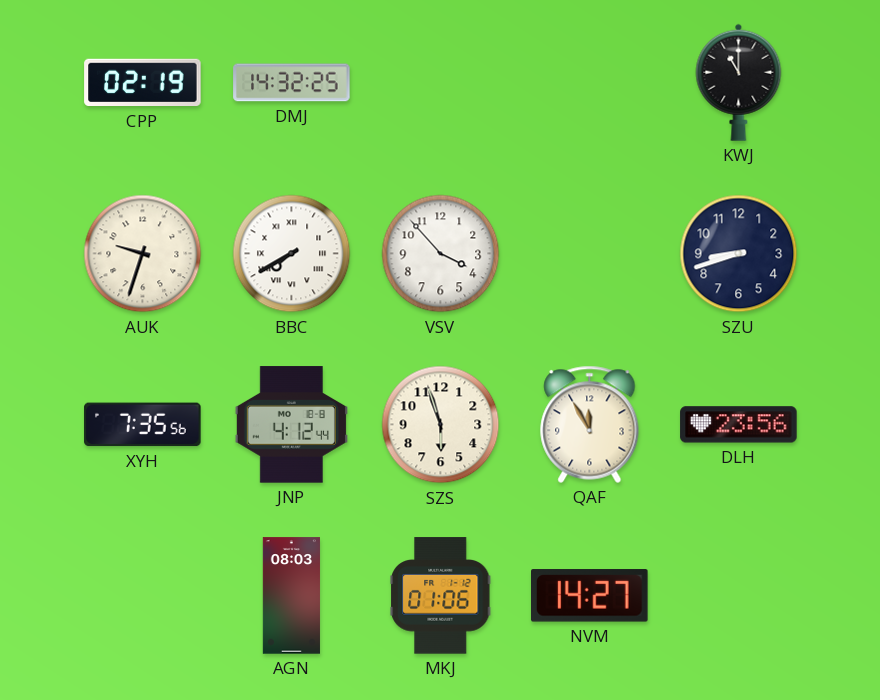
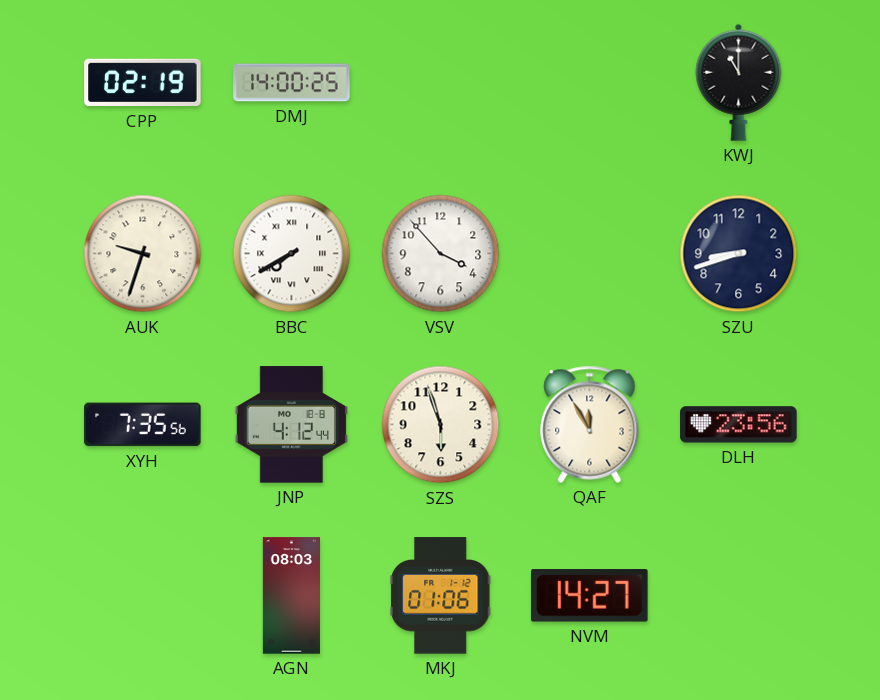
DMJ: 14:32 -> 14:00 (292, 83)
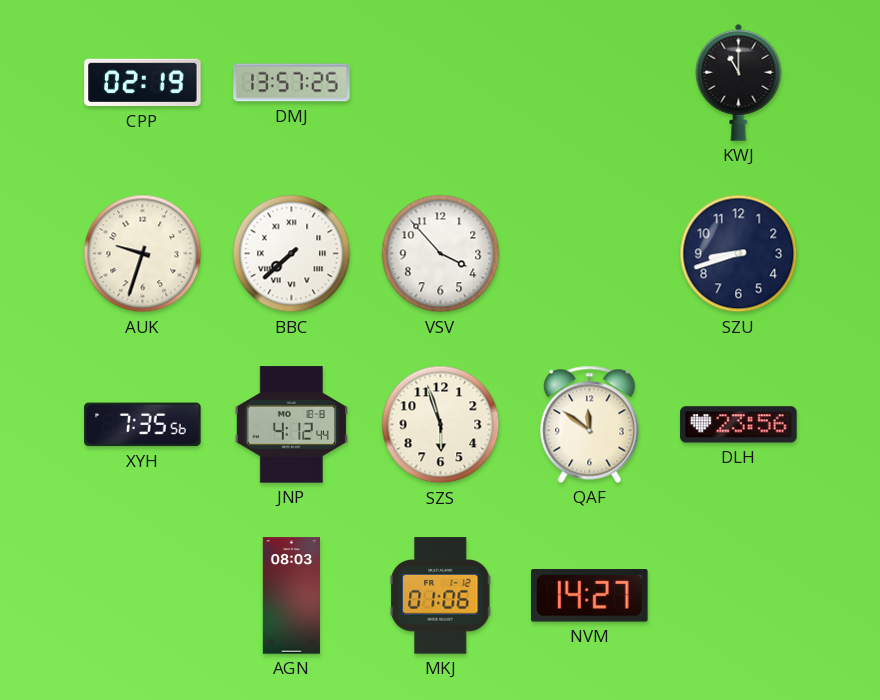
DMJ: 14:00 -> 13:57 (292, 83)
BBC: 7:40 -> 7:38 (292, 254)
QAF: 11:55 -> 11:51 (590, 424)
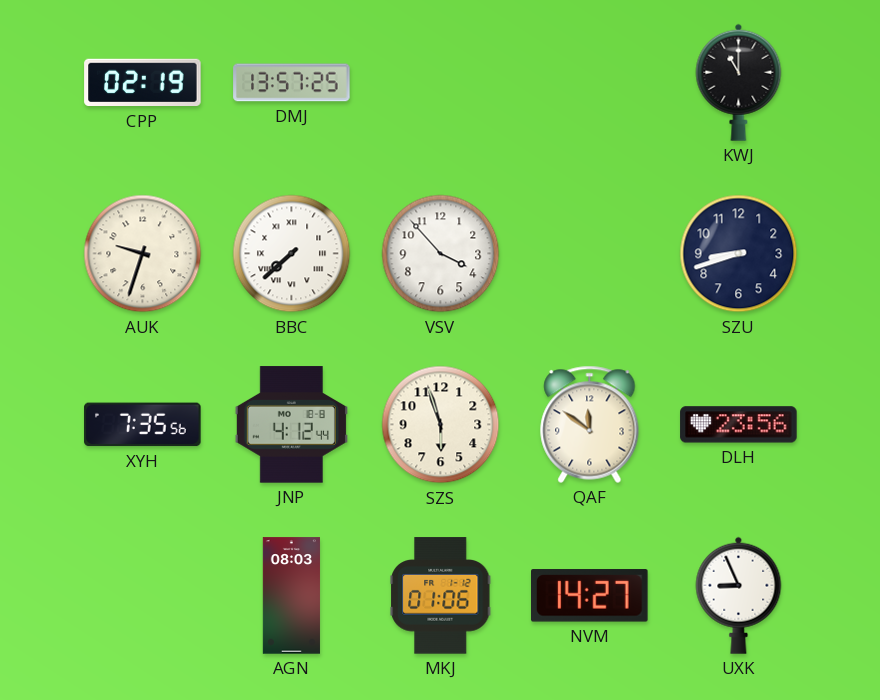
UXK: none -> 8:56 (739, 595)
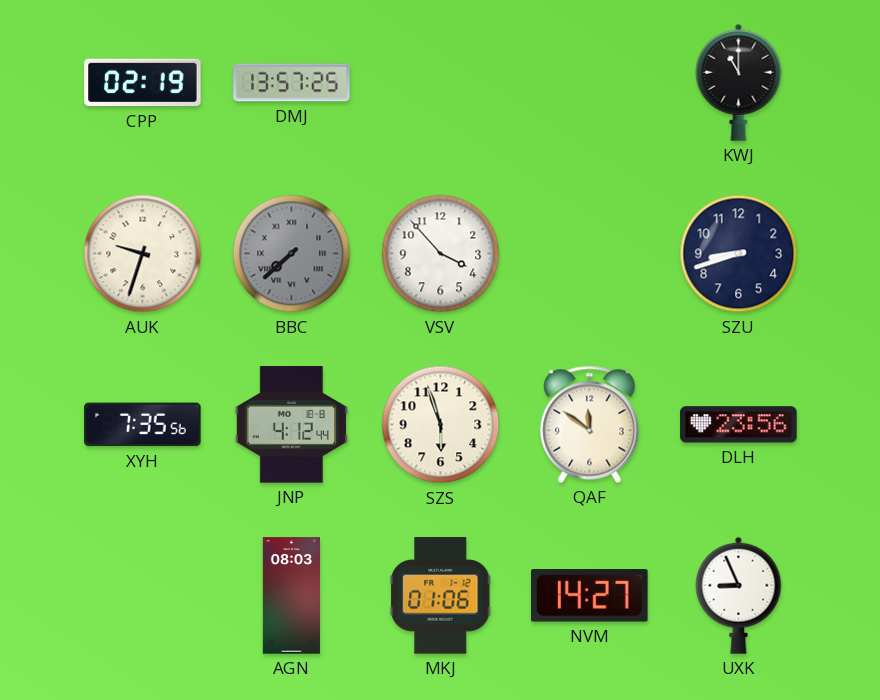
BBC dial: white -> grey (292, 254)
